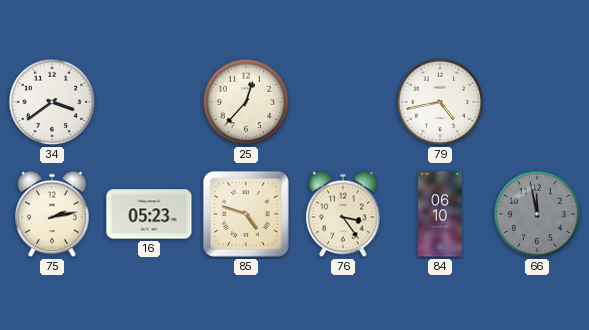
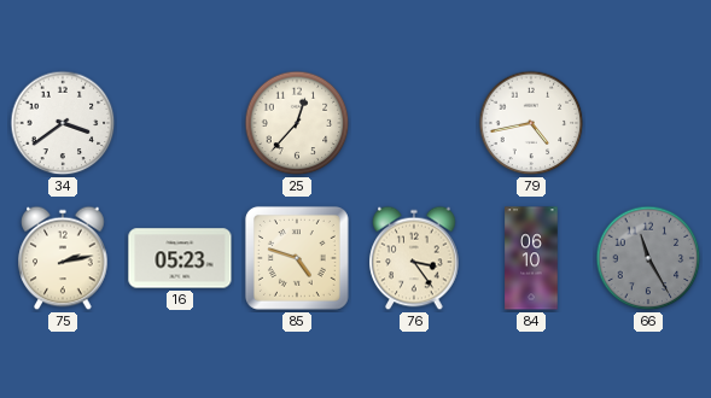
66: 11:58 -> 11:25 (648, 258)
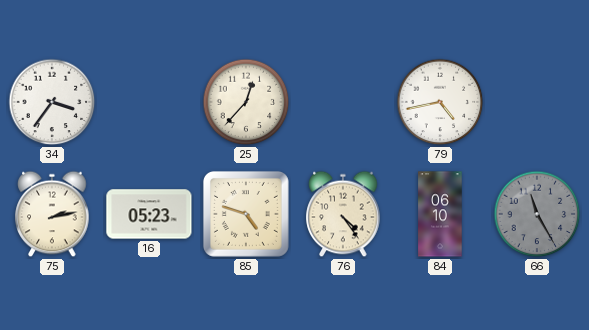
34: 3:39 -> 3:36 (52, 102)
76: 3:24 -> 4:24 (343, 214)
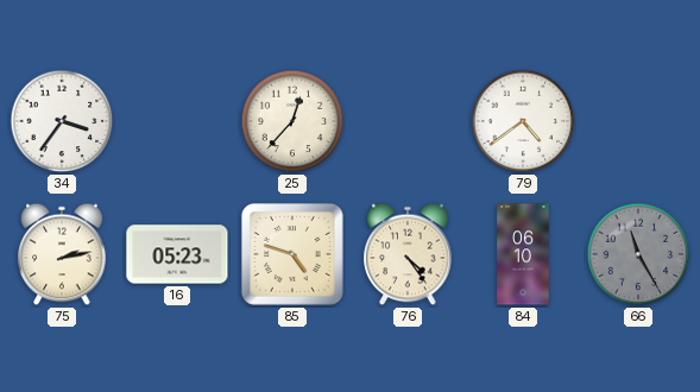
79: 4:43 -> 4:39 (523, 121)
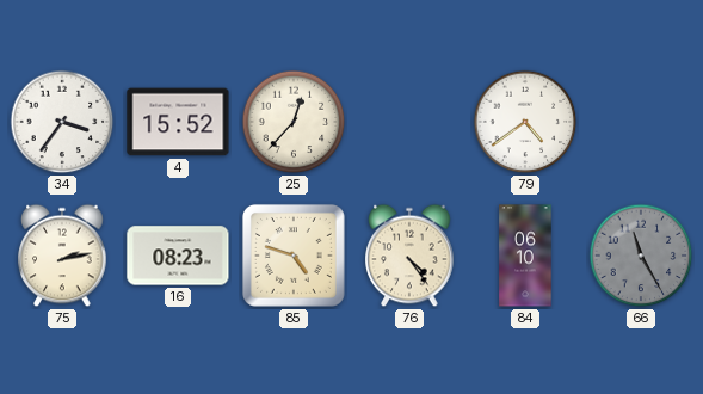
4: none -> 15:52 (178, 122)
16: 05:23 -> 08:23 (178, 256)
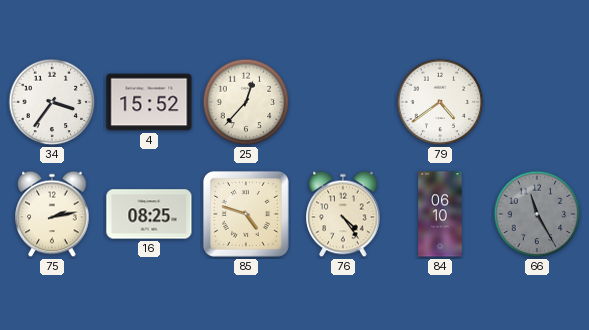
16: 08:23 -> 08:25 (149, 214)
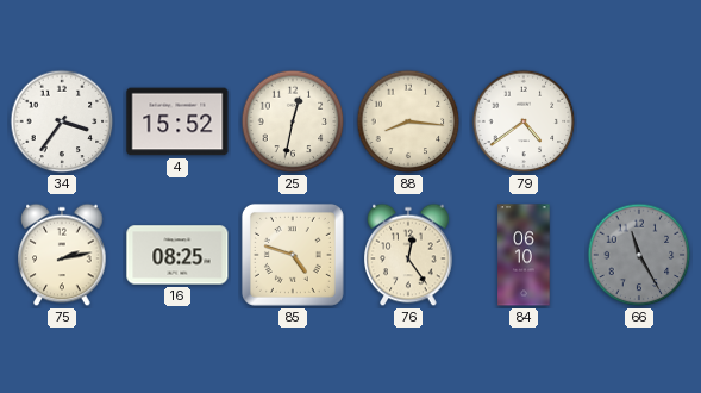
25: 12:37 -> 12:32 (293, 121)
88: none -> 8:16 (408, 121)
76: 4:24 -> 12:24 (408, 255)
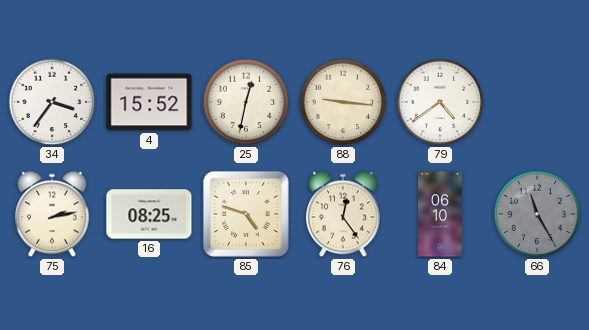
88: 8:16 -> 9:16 (343, 102)
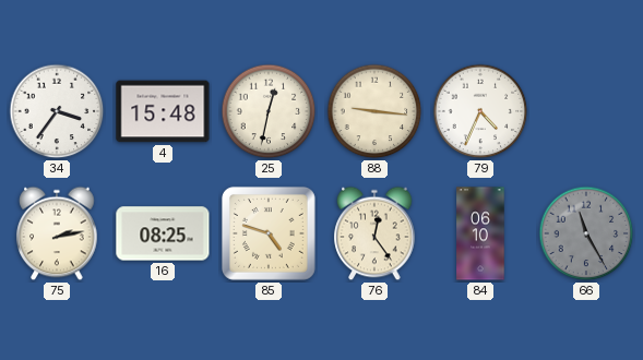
4: 15:52 -> 15:48 (163, 111)
79: 4:39 -> 4:34 (480, 111)
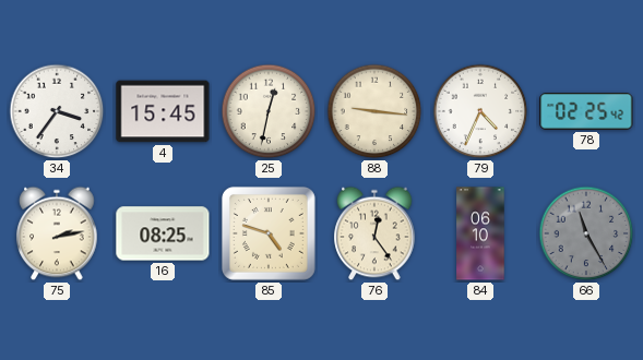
4: 15:48 -> 15:45 (163, 111)
78: none -> 02:25 (586, 111)
